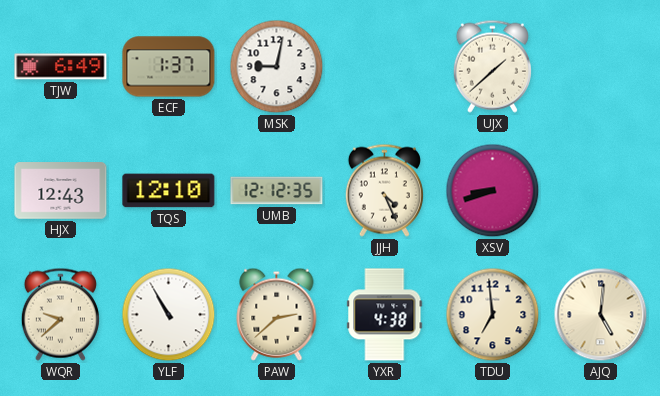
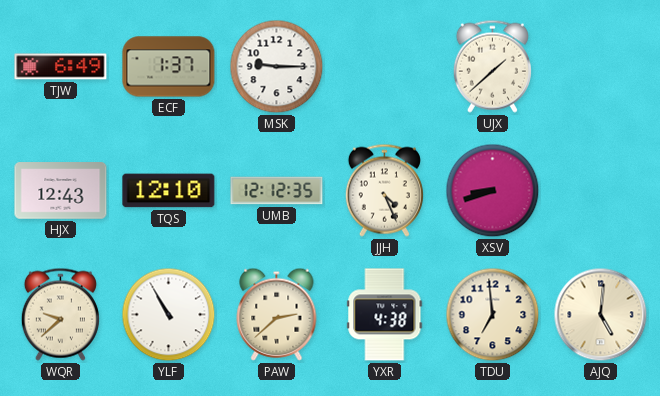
MSK: 9:02 -> 9:15 (277, 67)
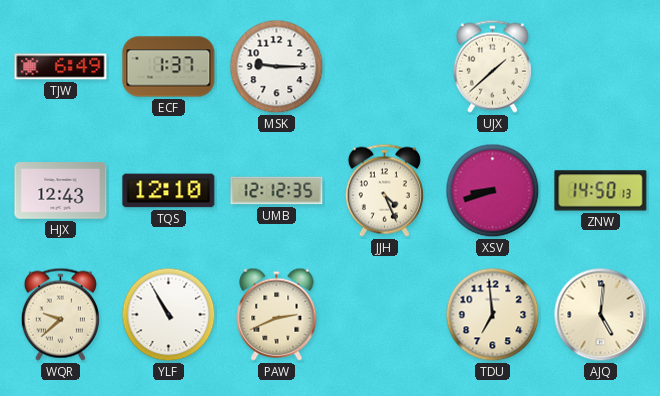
ZNW: none -> 14:50 (601, 191)
PAW: 2:38 -> 2:41 (277, 314)
YXR: 4:38 -> none (385, 315)
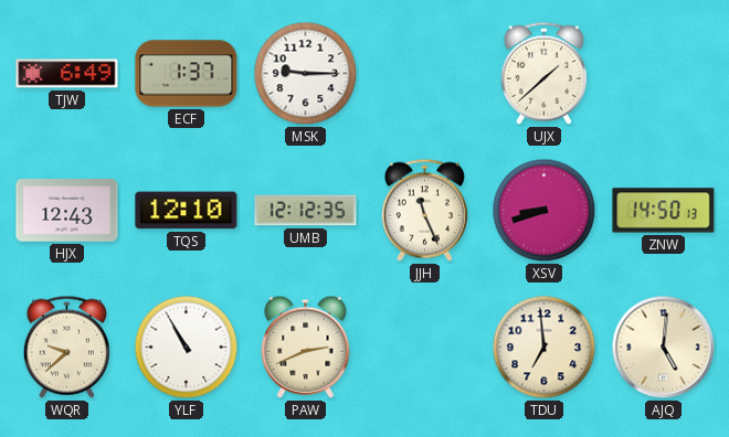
JJH: 4:26 -> 11:26 (424, 210)
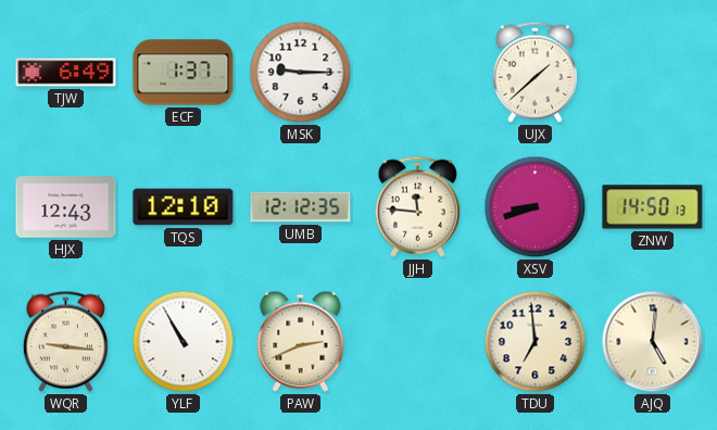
JJH: 11:26 -> 11:46 (417, 206)
WQR: 9:38 -> 9:16 (65, 341)
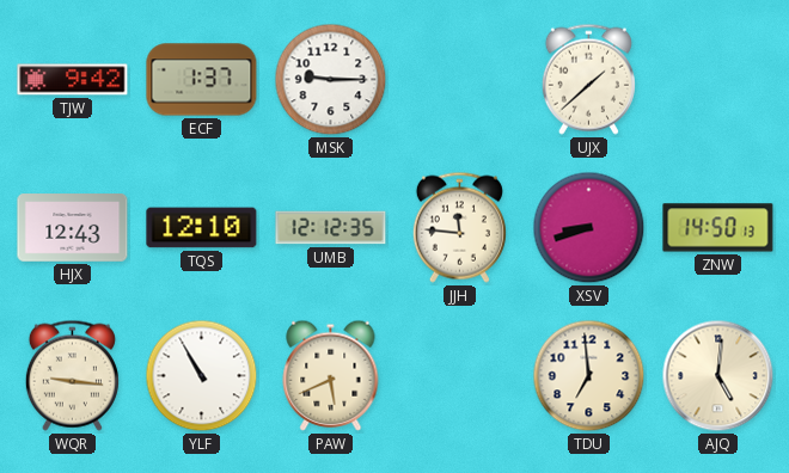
TJW: 6:49 -> 9:42 (73, 80)
PAW: 2:41 -> 5:41 (331, 375)
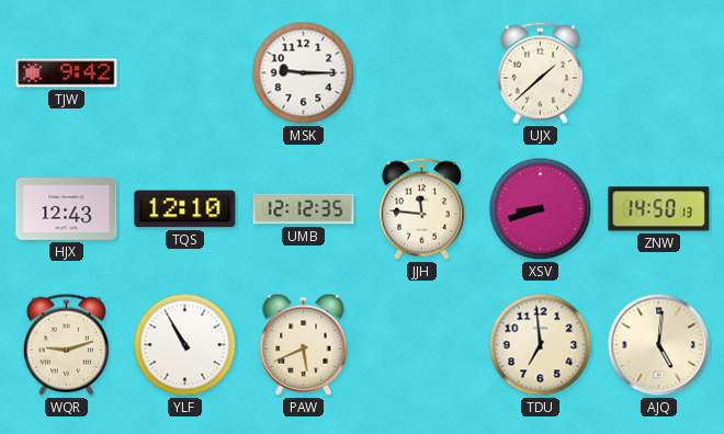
ECF: 1:37 -> none (202, 80)
WQR: 9:16 -> 9:12 (66, 344)
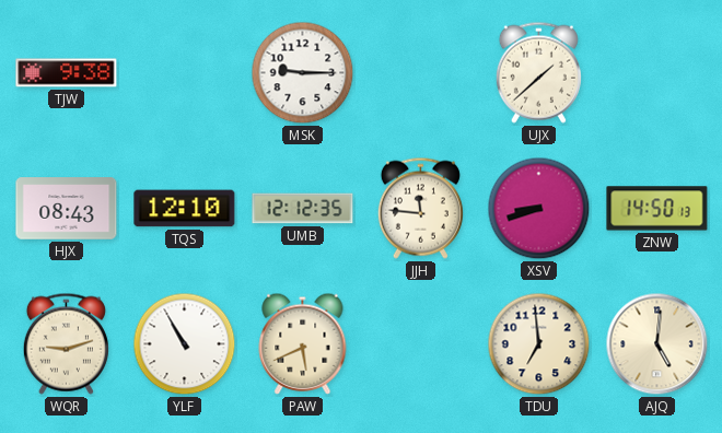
TJW: 9:42 -> 9:38 (67, 73)
HJX: 12:43 -> 08:43 (67, 209)
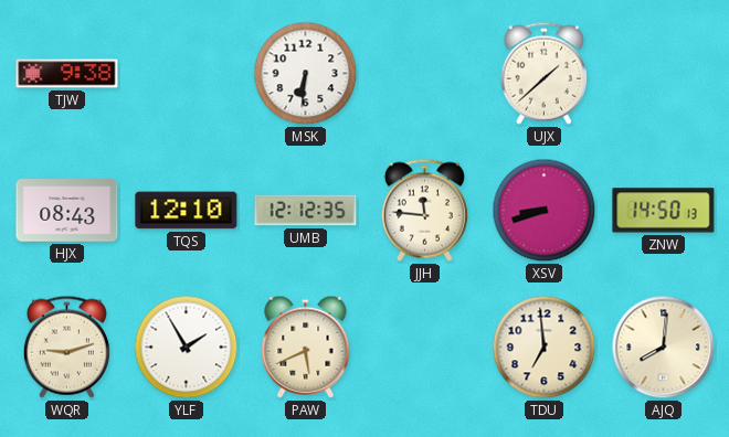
MSK: 9:15 -> 6:31 (306, 74)
YLF: 10:55 -> 1:55 (187, 348)
AJQ: 5:01 -> 8:01 (664, 348)
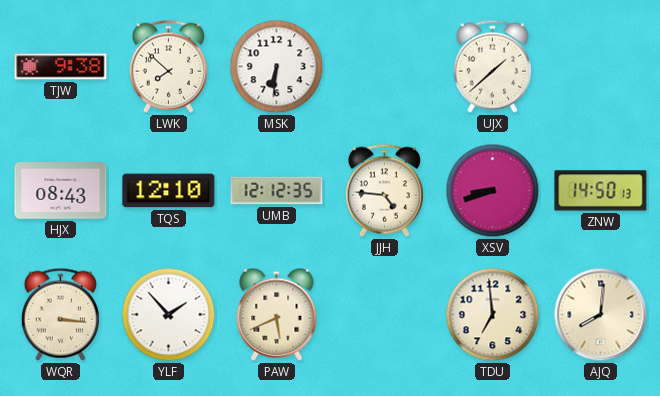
LWK: none -> 7:52 (168, 66)
JJH: 11:46 -> 4:46 (384, 190)
WQR: 9:12 -> 3:16 (60, 314)
YLF: 1:55 -> 1:53 (169, 315)
